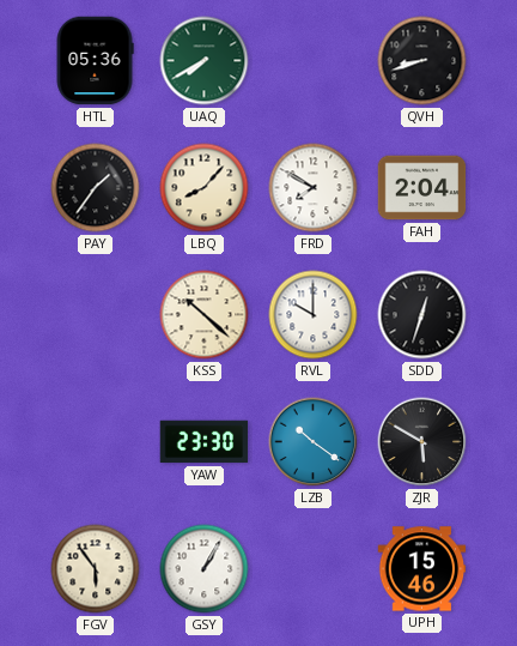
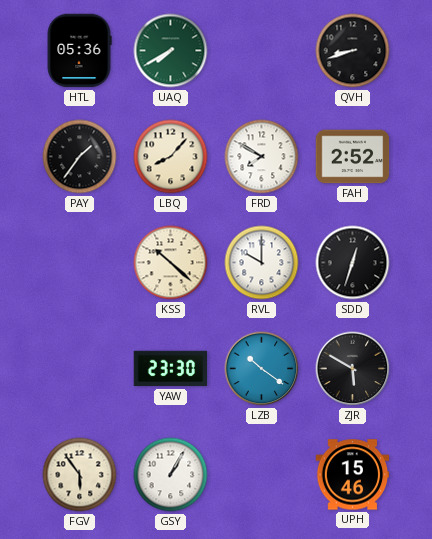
FAH: 2:04 -> 2:52 (353, 157)
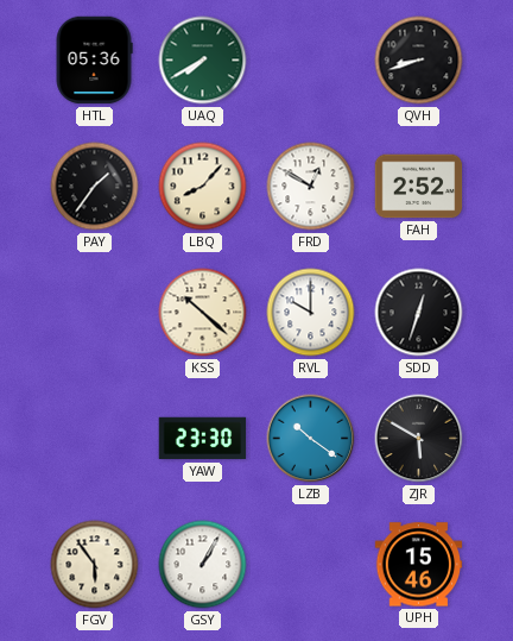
FRD: 7:50 -> 12:50 (311, 187)
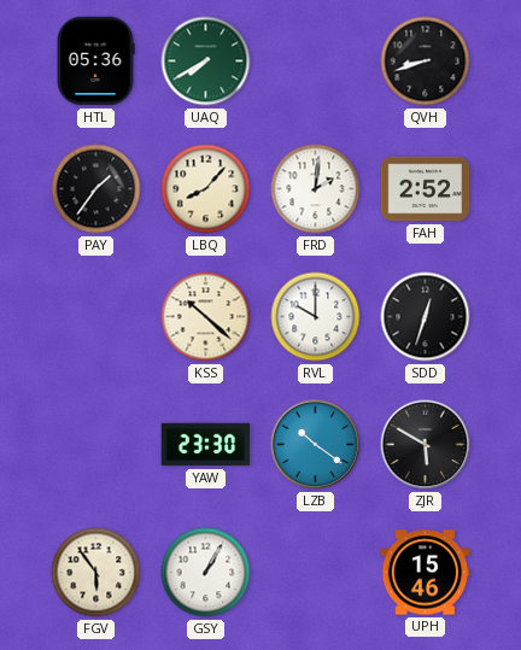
FRD: 12:50 -> 2:01 (316, 189)
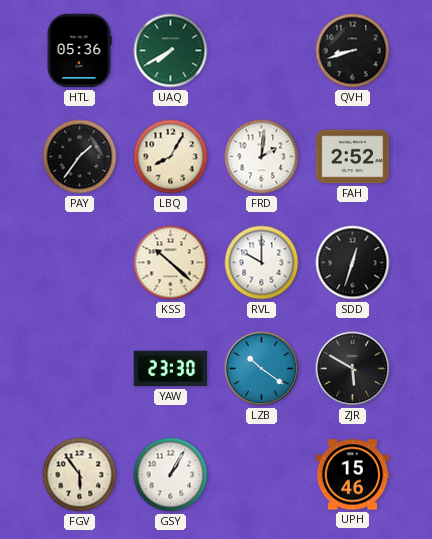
LBQ: 8:07 -> 8:05 (171, 157)
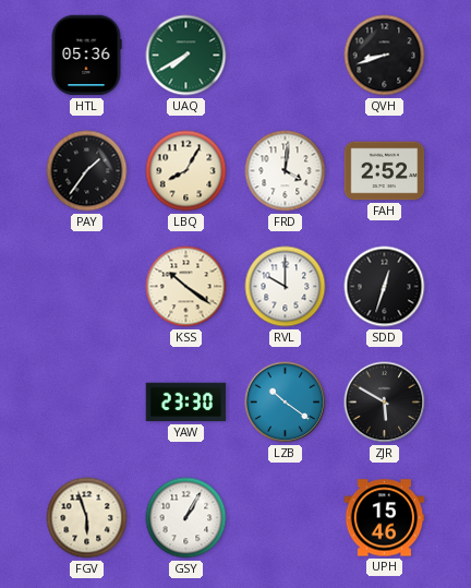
FRD: 2:01 -> 4:01 (286, 171)
KSS: 10:22 -> 10:21 (186, 287)
FGV: 5:54 -> 5:57 (87, 518)
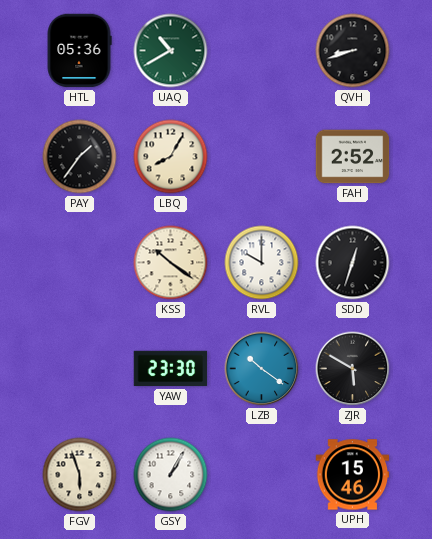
UAQ: 7:40 -> 10:40 (171, 51)
FRD: 4:01 -> none (286, 171)
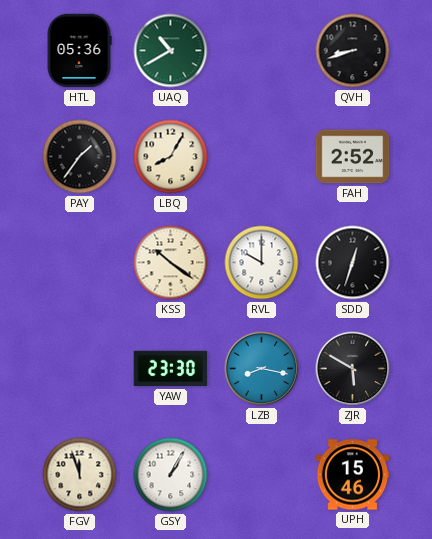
LZB: 10:21 -> 8:17 (262, 369)
FGV: 5:57 -> 11:57 (80, 475)
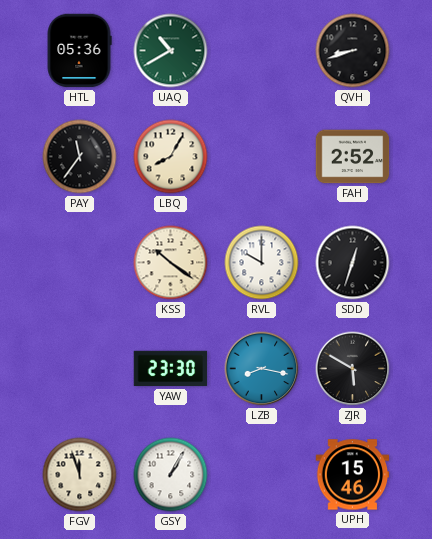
PAY: 1:36 -> 11:36 (80, 157)
